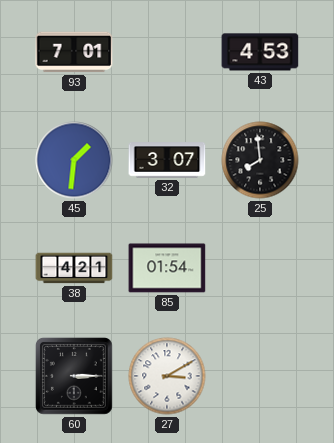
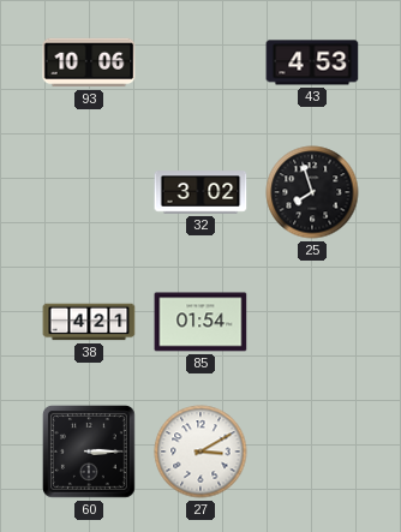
93: 7:01 -> 10:06 (89, 62)
45: 1:31 -> none (74, 160)
32: 3:07 -> 3:02 (200, 192)
25: 7:59 -> 7:57 (312, 192)
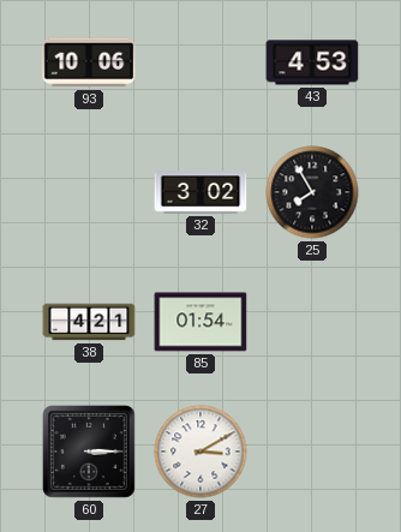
25: 7:57 -> 7:55 (312, 192)
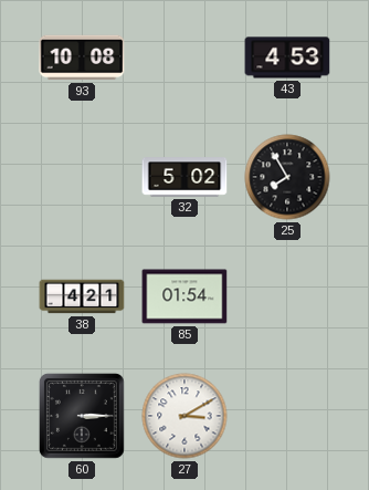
93: 10:06 -> 10:08 (82, 58)
32: 3:02 -> 5:02 (184, 177)
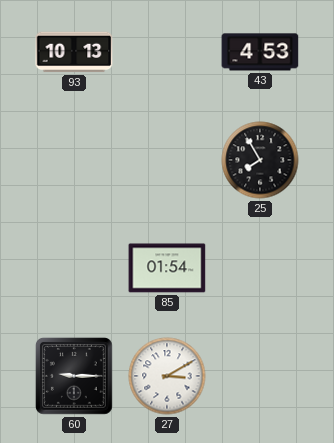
93: 10:08 -> 10:13 (74, 52)
32: 5:02 -> none (184, 177)
38: 4:21 -> none (82, 296)
60: 3:15 -> 9:15 (74, 376)
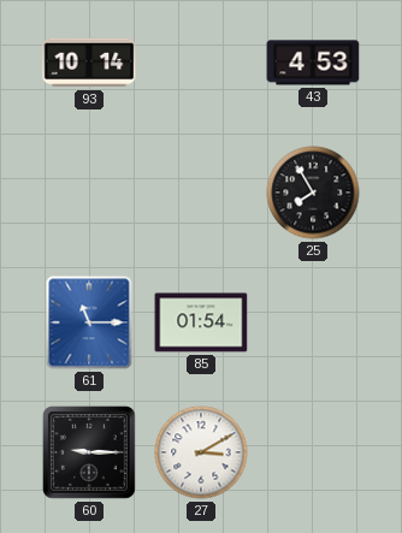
93: 10:13 -> 10:14 (89, 63)
61: none -> 11:15 (89, 322)
